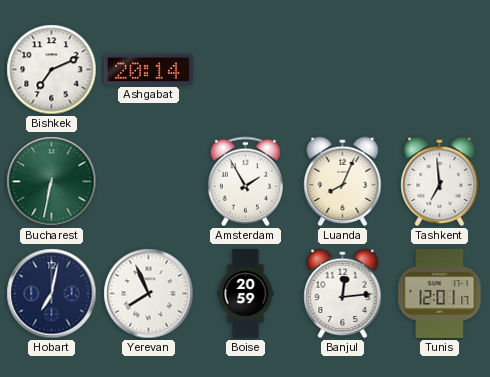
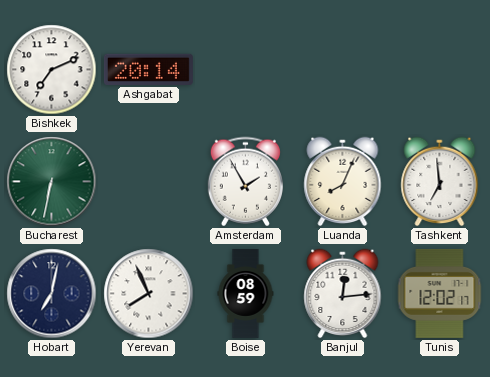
Boise: 20:59 -> 08:59 (246, 293)
Tunis: 12:01 -> 12:02 (440, 293)
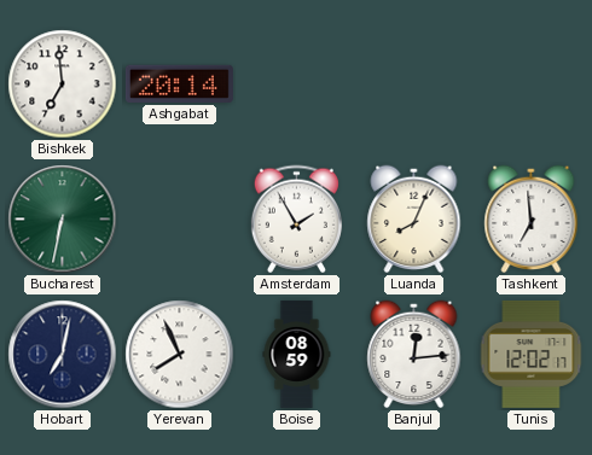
Bishkek: 7:11 -> 6:59 (63, 84)
